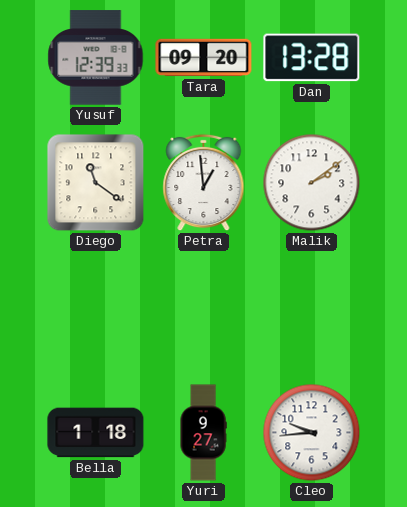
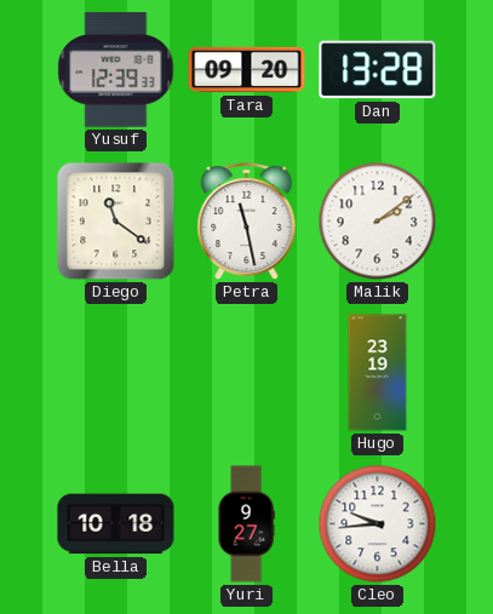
Petra: 12:59 -> 11:28 (247, 222)
Hugo: none -> 23:19 (378, 373)
Bella: 1:18 -> 10:18 (116, 524)
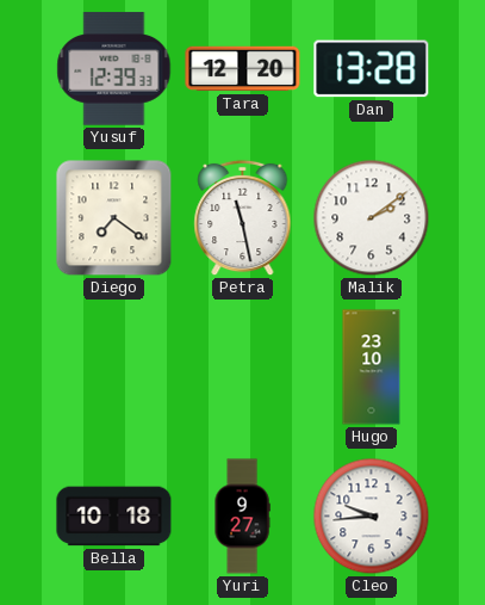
Tara: 09:20 -> 12:20 (243, 69)
Diego: 11:21 -> 7:21 (114, 218)
Hugo: 23:19 -> 23:10 (372, 368)
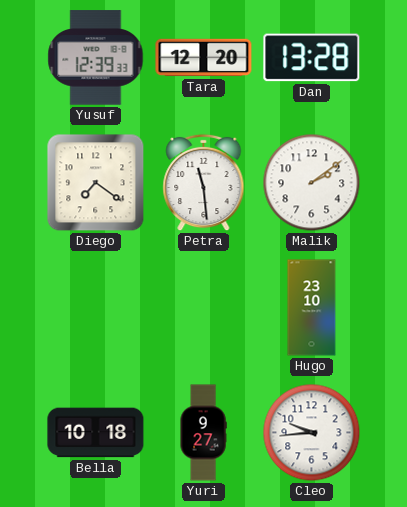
Petra: 11:28 -> 11:29 (204, 183)
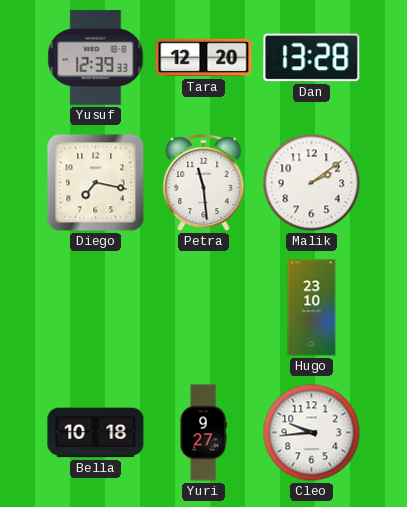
Diego: 7:21 -> 7:17 (96, 183)
